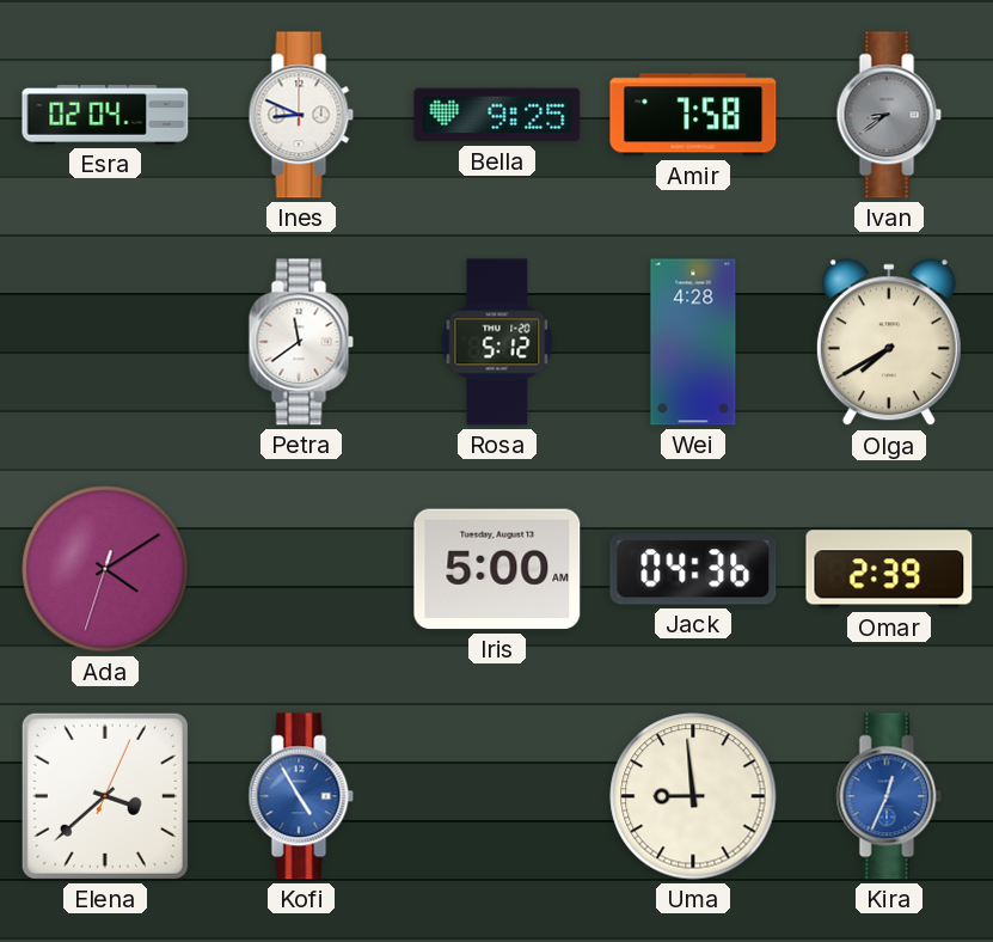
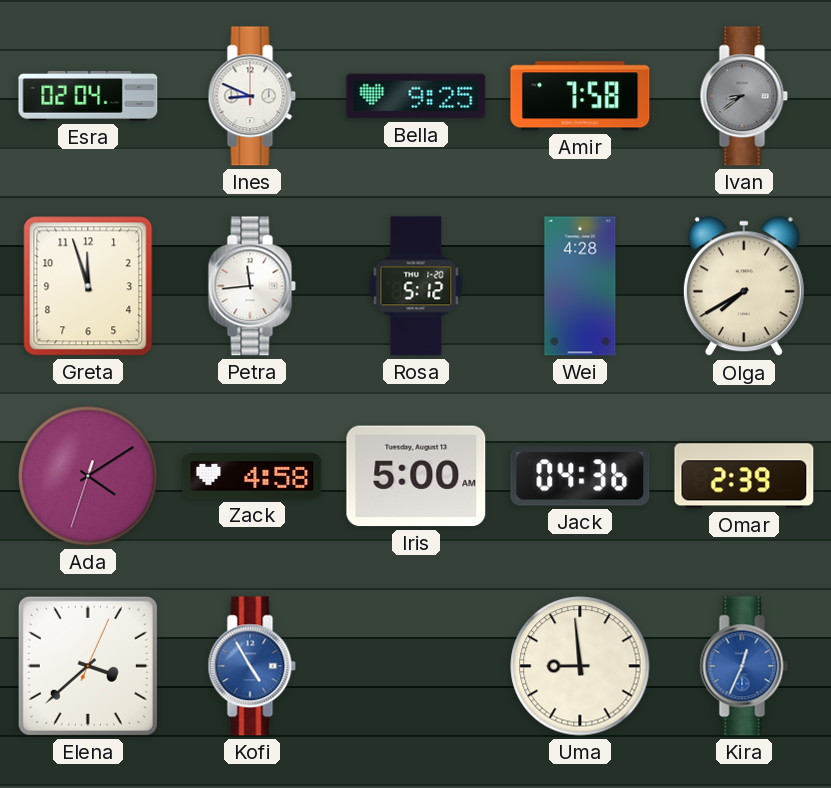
Greta: none -> 11:57 (88, 286)
Petra: 11:39 -> 11:44 (252, 286)
Zack: none -> 4:58 (252, 476)
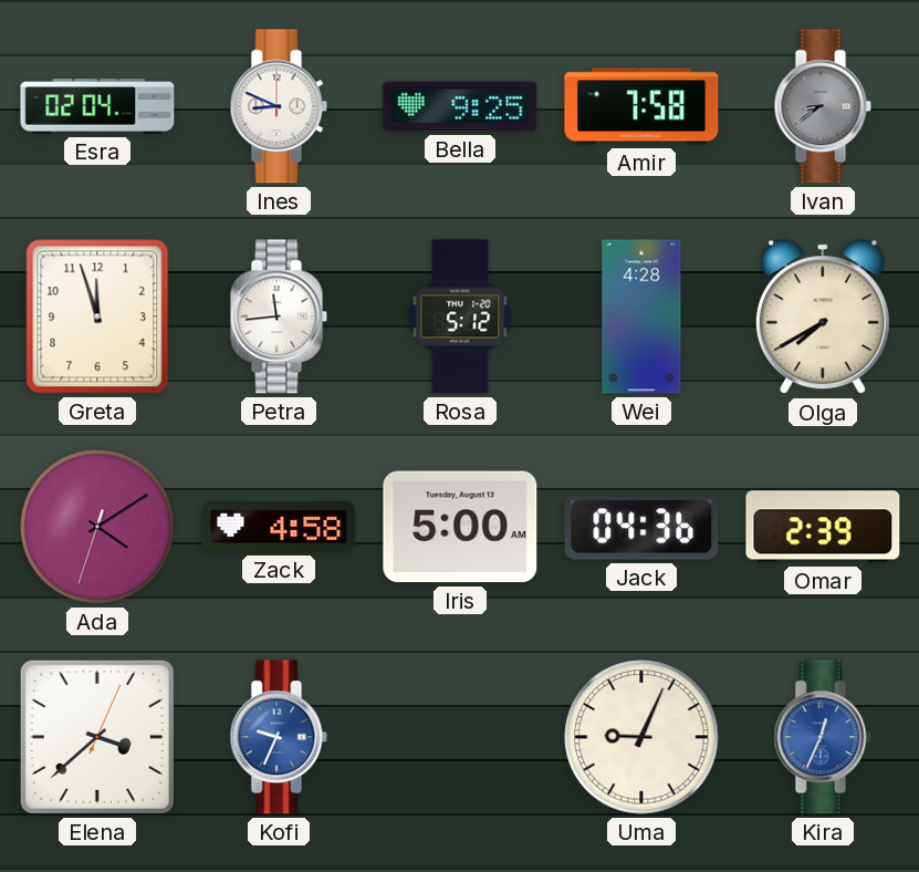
Kofi: 4:55 -> 9:34 (279, 737)
Uma: 8:59 -> 9:04 (641, 737)
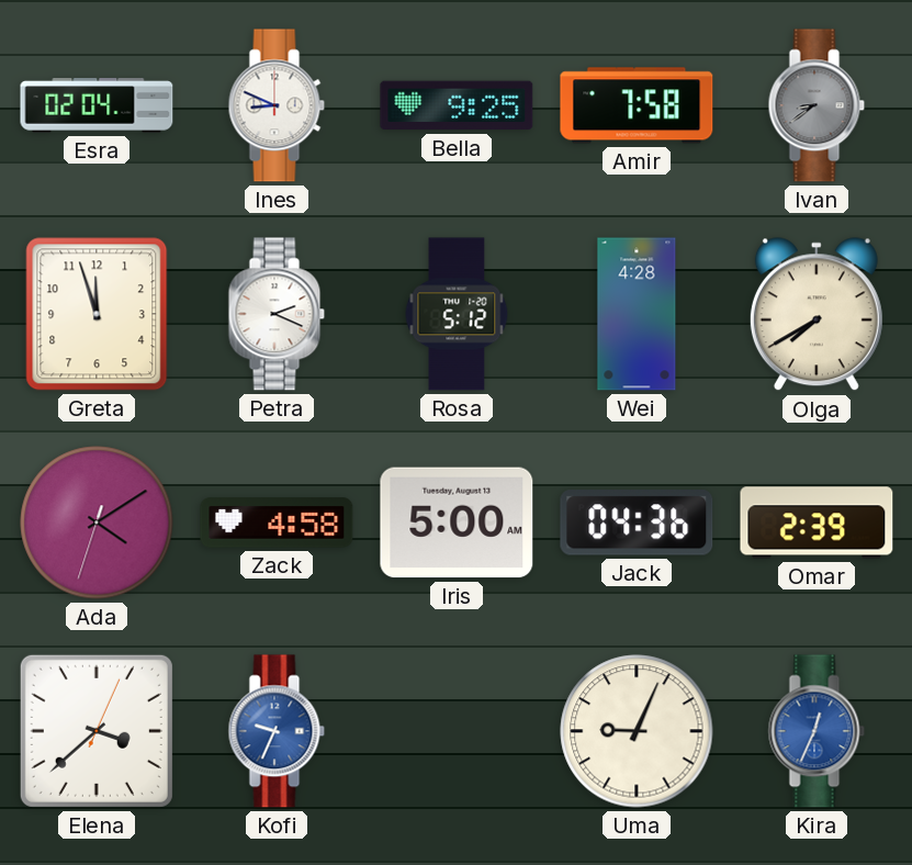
Petra: 11:44 -> 2:19 (277, 314)
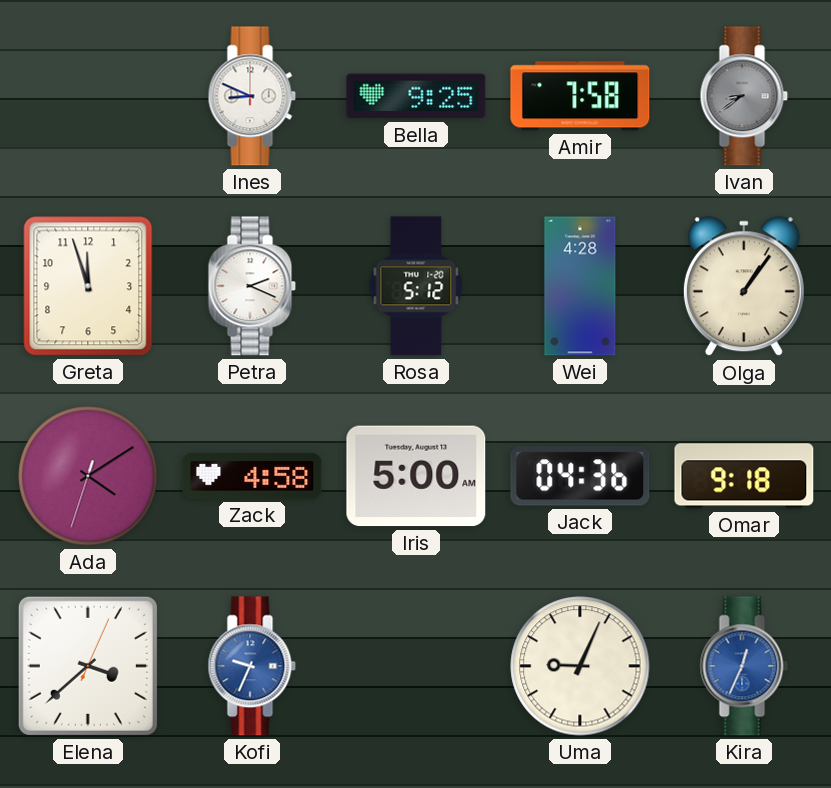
Esra: 02:04 -> none (97, 105)
Olga: 7:40 -> 1:06 (744, 287)
Omar: 2:39 -> 9:18 (744, 476)
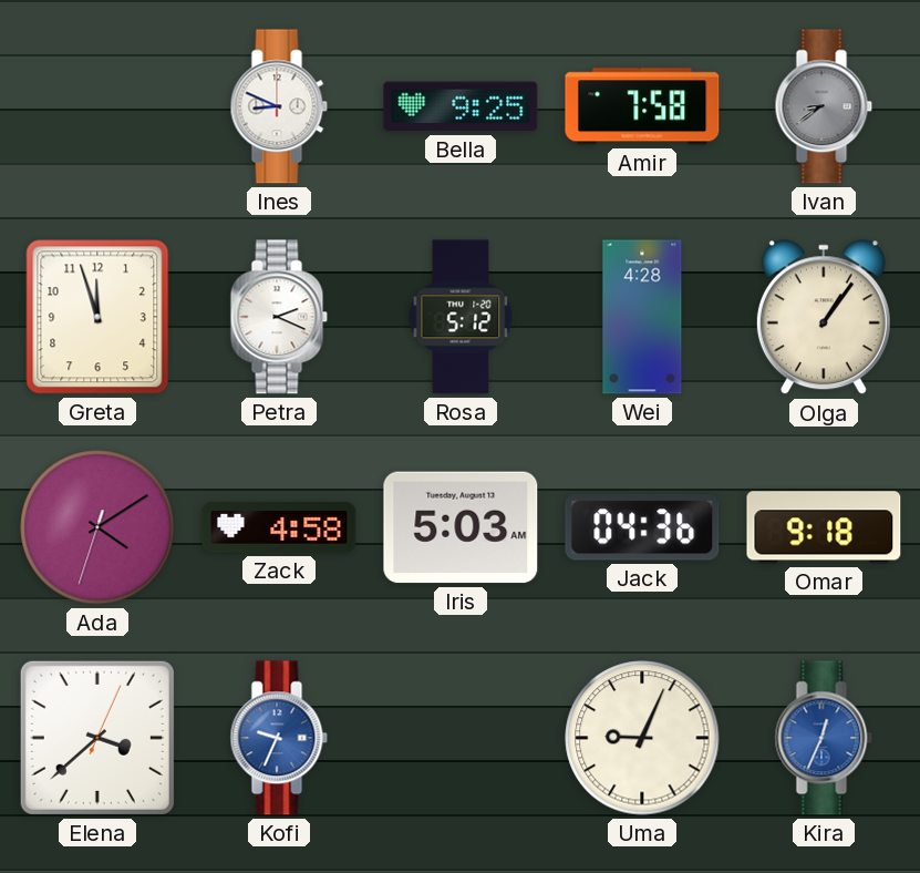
Iris: 5:00 -> 5:03 (461, 527)
